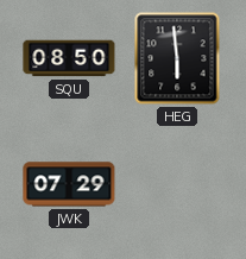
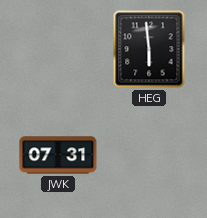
SQU: 08:50 -> none (69, 58)
JWK: 07:29 -> 07:31 (58, 155)
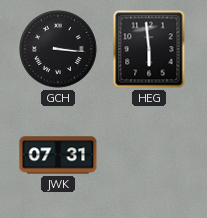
GCH: none -> 3:16 (59, 50)
